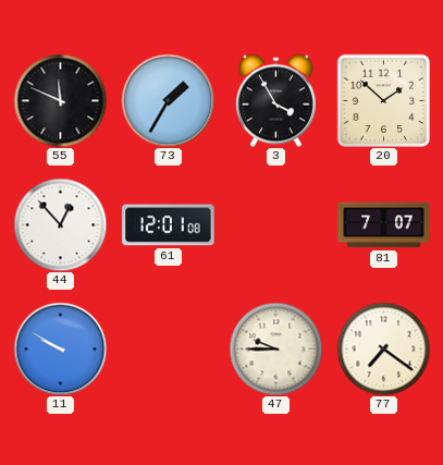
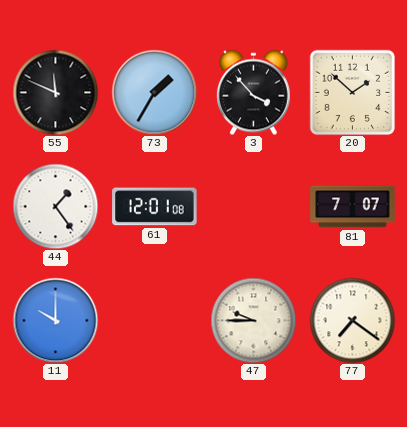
3: 3:55 -> 3:53 (253, 92)
44: 12:53 -> 1:24 (55, 206)
11: 9:50 -> 10:00 (55, 320)
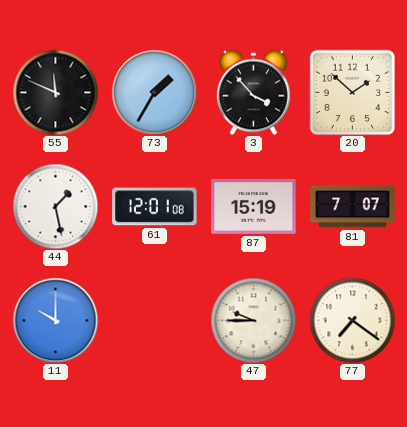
44: 1:24 -> 1:28 (55, 206)
87: none -> 15:19 (254, 206)
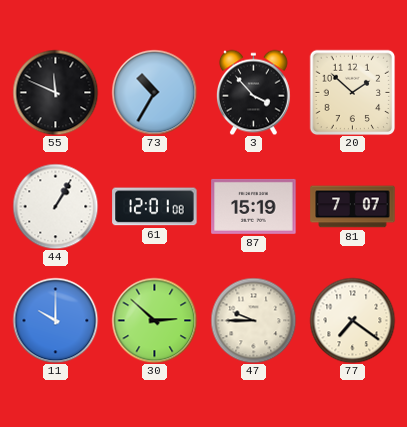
73: 1:35 -> 10:35 (154, 92)
44: 1:28 -> 1:05 (55, 206)
30: none -> 2:52 (154, 320)
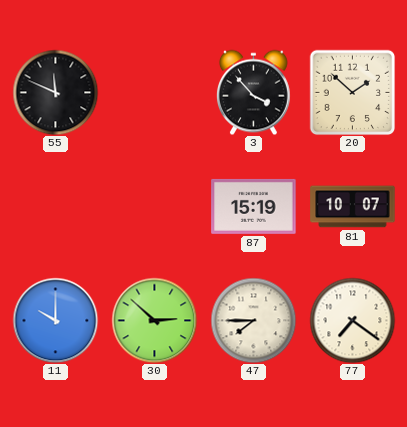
73: 10:35 -> none (154, 92)
44: 1:05 -> none (55, 206)
61: 12:01 -> none (155, 207)
81: 7:07 -> 10:07 (353, 207)
47: 9:45 -> 7:45 (253, 320)
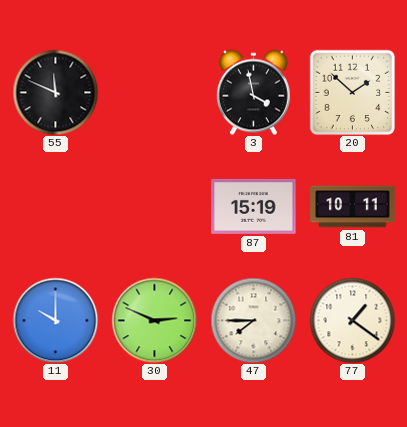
3: 3:53 -> 3:58 (253, 92)
81: 10:07 -> 10:11 (353, 207)
30: 2:52 -> 2:49 (154, 320)
77: 7:21 -> 1:21 (352, 320)
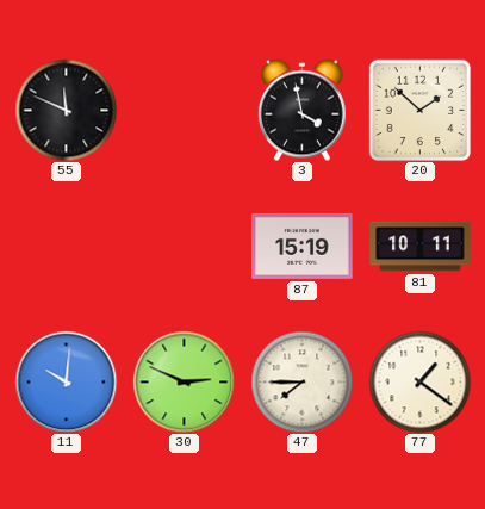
11: 10:00 -> 10:01 (66, 381)
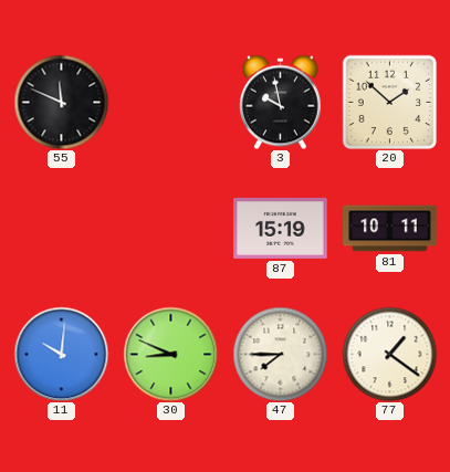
3: 3:58 -> 9:58 (280, 102)
30: 2:49 -> 8:49 (170, 354)
